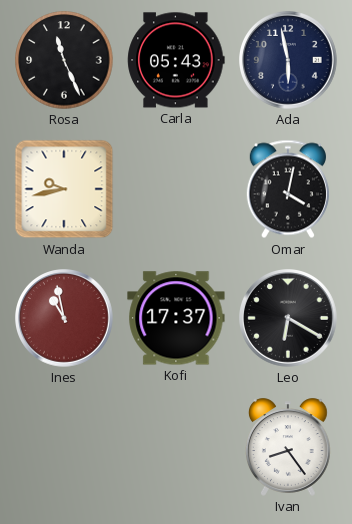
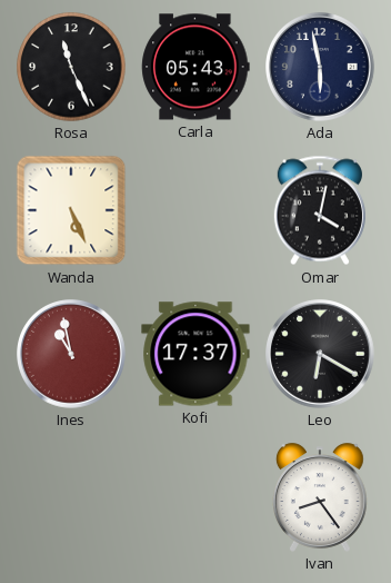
Wanda: 9:43 -> 5:26 (71, 210)
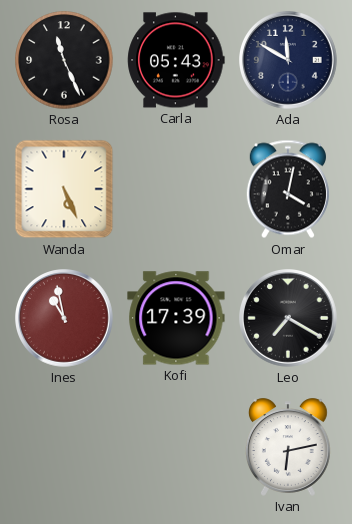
Ada: 5:58 -> 11:50 (289, 61)
Kofi: 17:37 -> 17:39 (176, 318)
Leo: 6:20 -> 7:20 (289, 319)
Ivan: 8:24 -> 6:13 (289, 447)
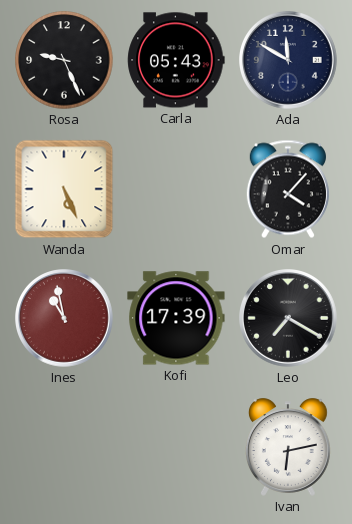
Rosa: 11:26 -> 9:26 (64, 60)
Omar: 4:02 -> 4:07 (288, 189)
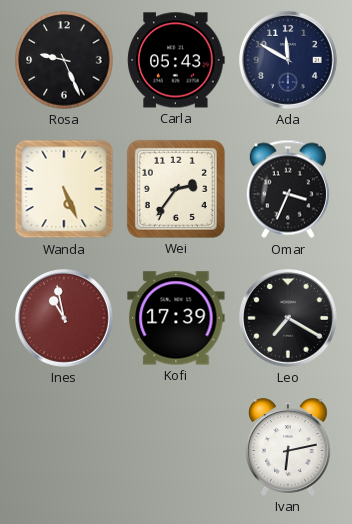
Wei: none -> 2:36 (176, 189)
Omar: 4:07 -> 3:34 (288, 189)
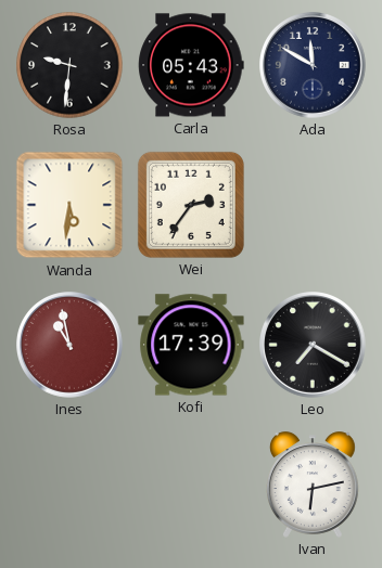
Rosa: 9:26 -> 9:31 (69, 65)
Wanda: 5:26 -> 5:31 (69, 205)
Omar: 3:34 -> none (288, 189)
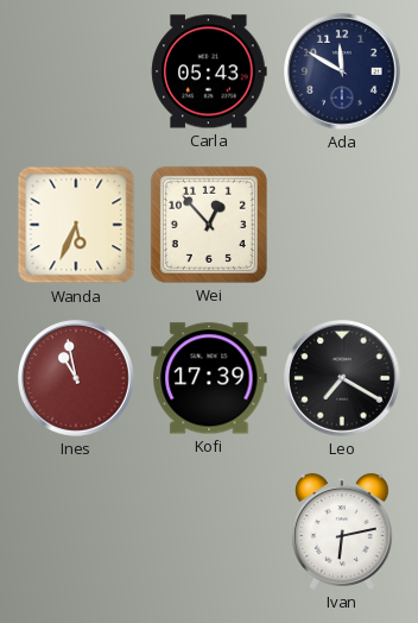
Rosa: 9:31 -> none (69, 65)
Wanda: 5:31 -> 5:34 (76, 225)
Wei: 2:36 -> 12:53 (209, 225)
